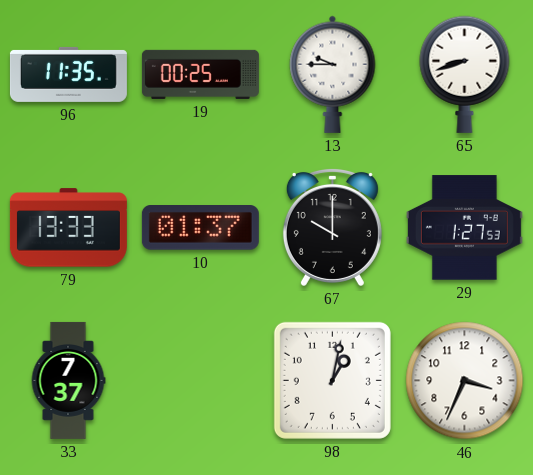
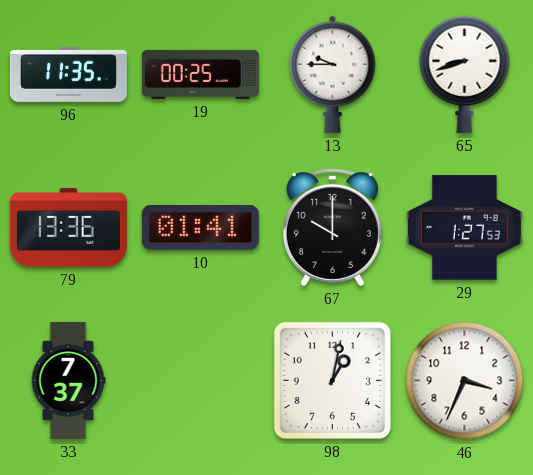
79: 13:33 -> 13:36 (68, 228)
10: 01:37 -> 01:41 (200, 228)
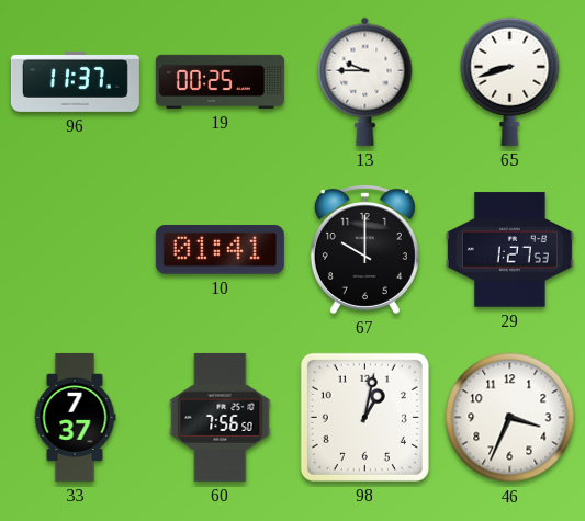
96: 11:35 -> 11:37 (75, 81)
79: 13:36 -> none (68, 228)
60: none -> 7:56 (221, 417)
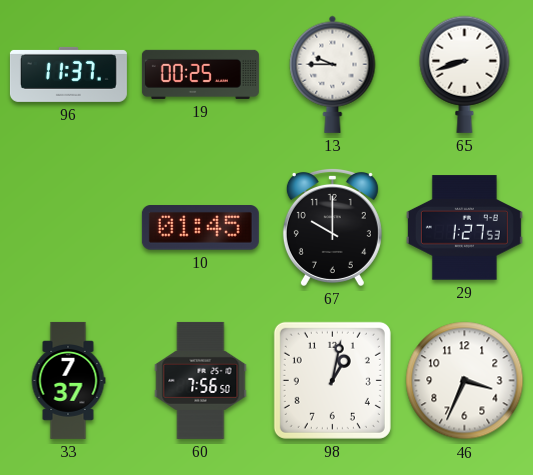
10: 01:41 -> 01:45 (200, 228)
